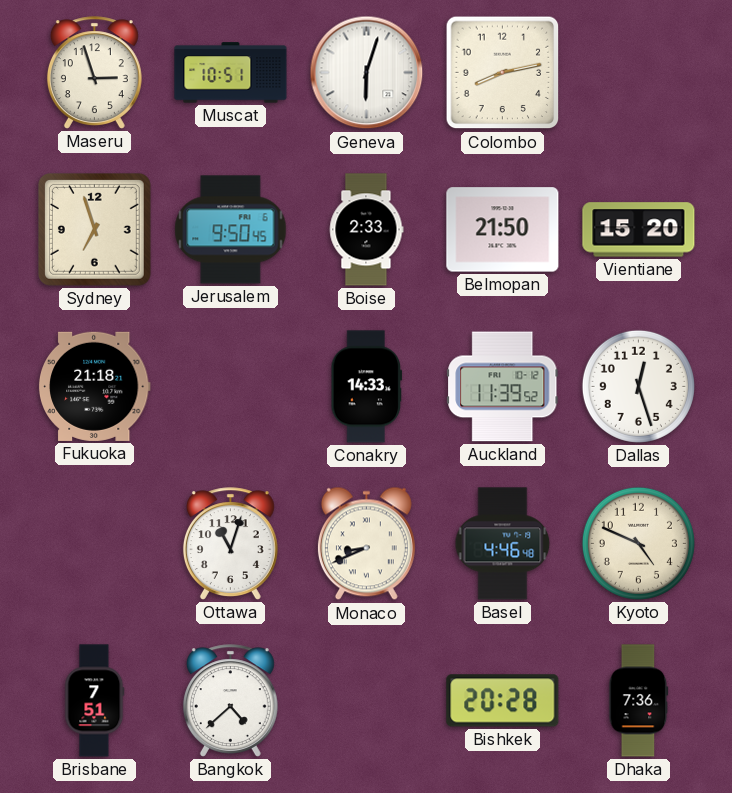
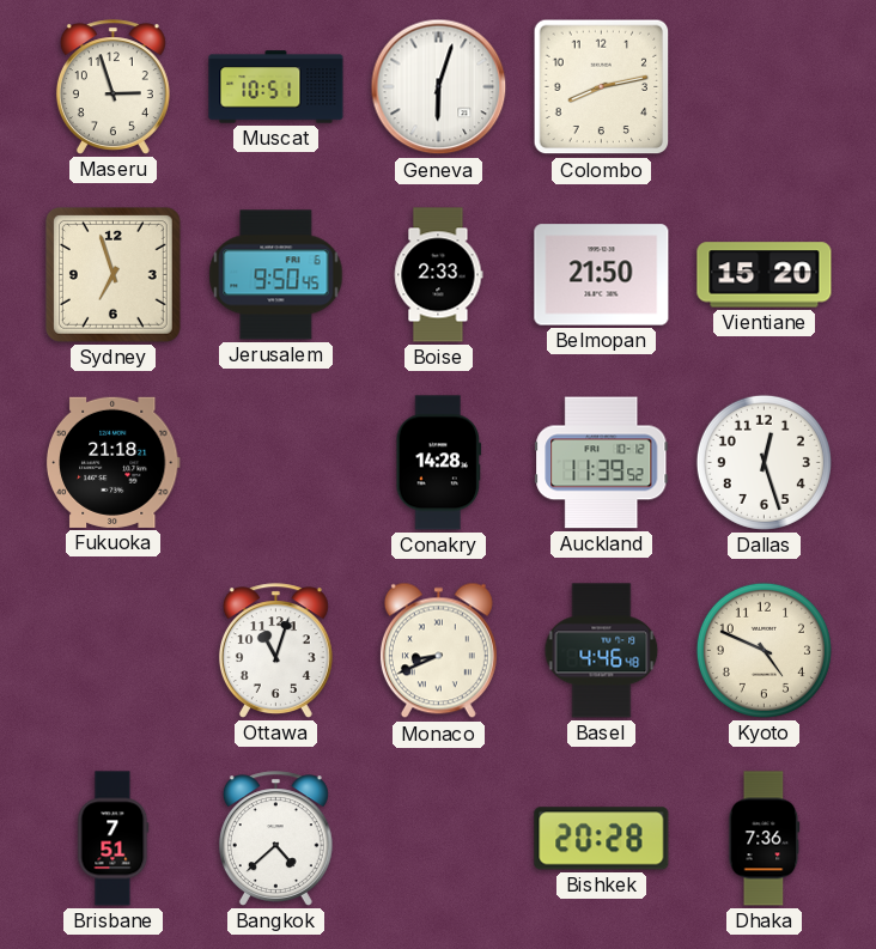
Conakry: 14:33 -> 14:28 (439, 463)
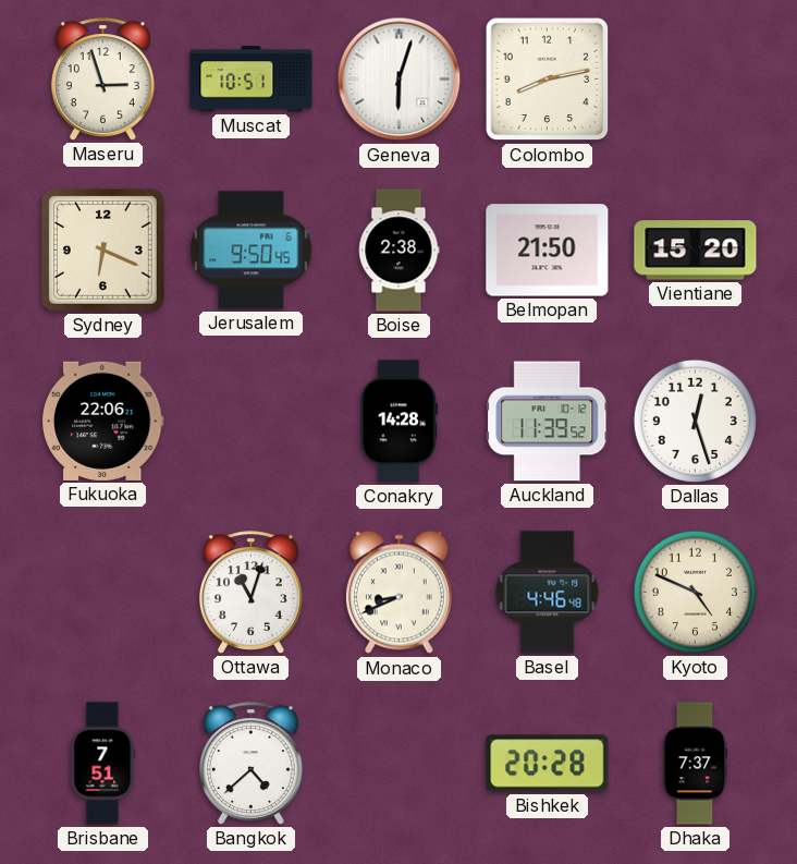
Sydney: 6:57 -> 6:19 (102, 250)
Boise: 2:33 -> 2:38 (398, 251)
Fukuoka: 21:18 -> 22:06 (102, 421)
Dhaka: 7:36 -> 7:37 (696, 764)
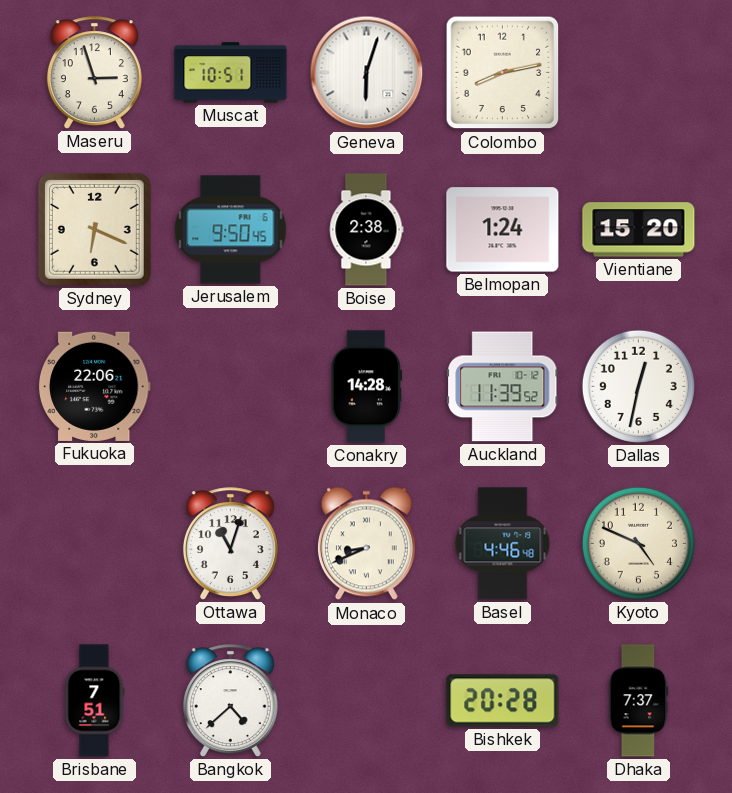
Belmopan: 21:50 -> 1:24 (503, 230)
Dallas: 12:27 -> 12:32 (638, 386)
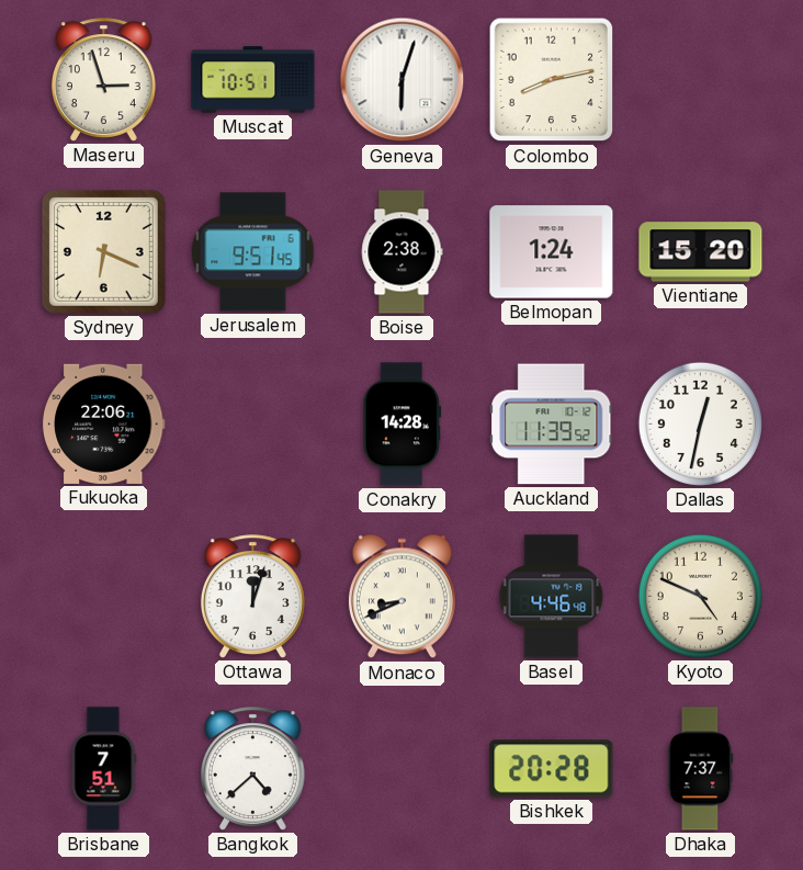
Jerusalem: 9:50 -> 9:51 (253, 252)
Ottawa: 11:03 -> 12:03 (252, 597)
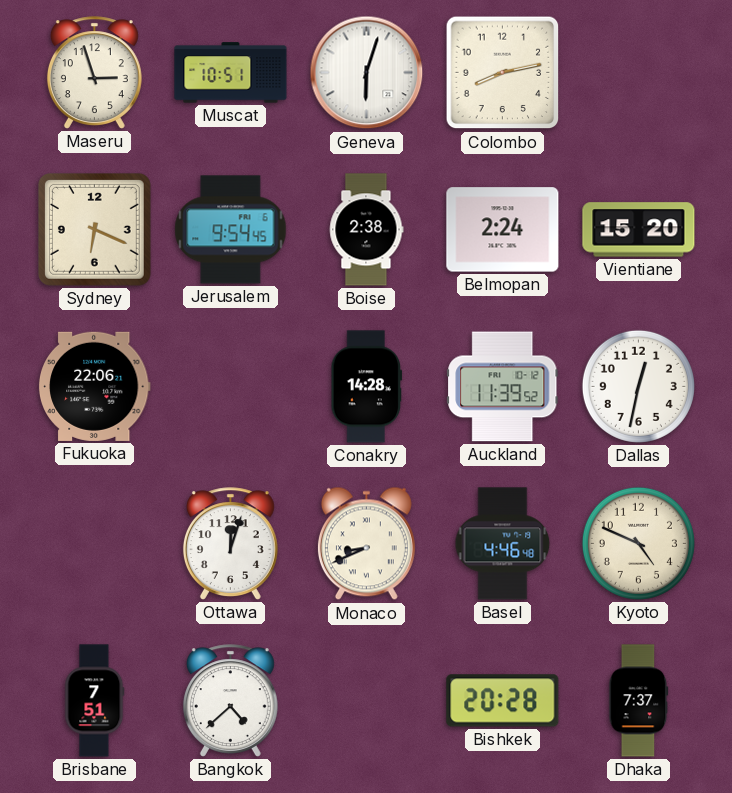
Jerusalem: 9:51 -> 9:54 (231, 230)
Belmopan: 1:24 -> 2:24 (503, 230)
